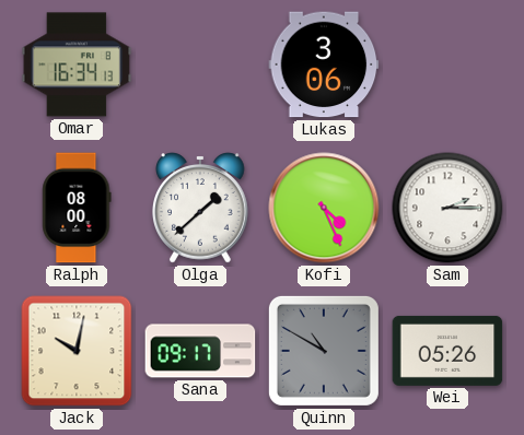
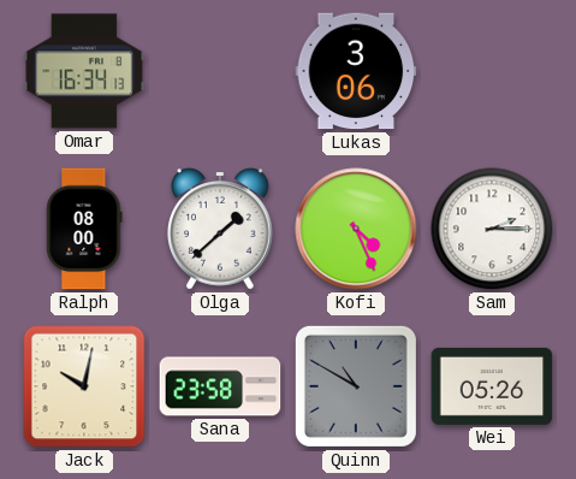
Sana: 09:17 -> 23:58 (220, 386)
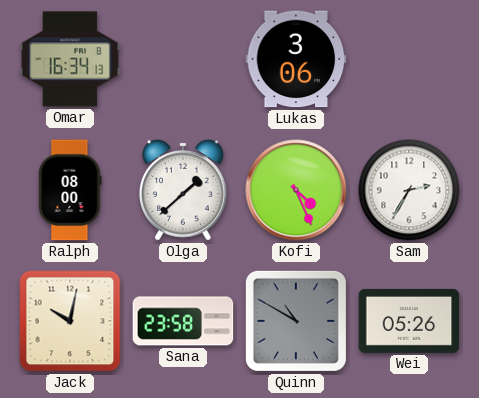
Sam: 2:15 -> 2:35 (409, 190)
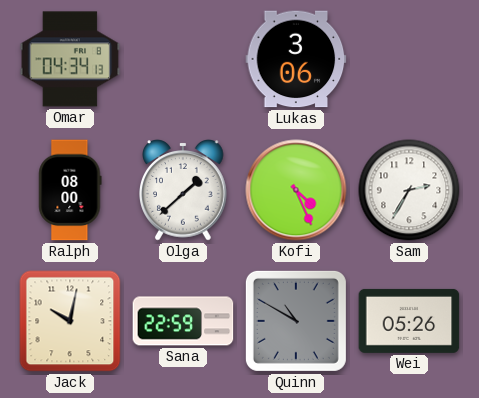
Omar: 16:34 -> 04:34 (70, 59)
Sana: 23:58 -> 22:59 (183, 321)
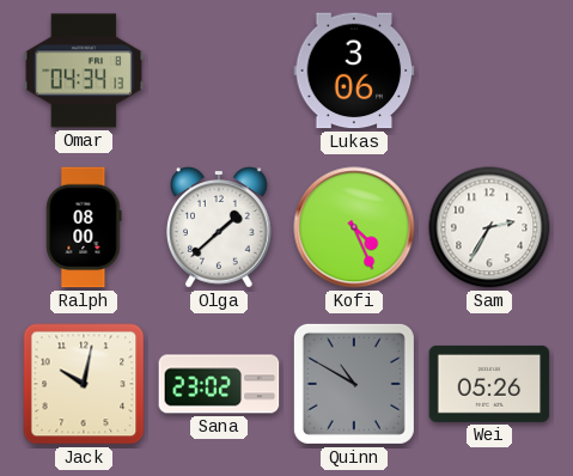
Sana: 22:59 -> 23:02 (219, 384)
